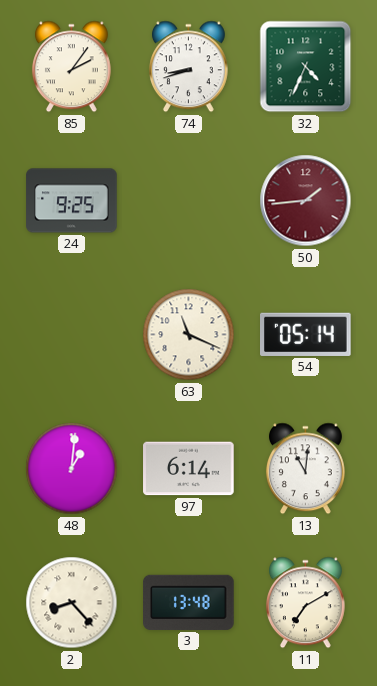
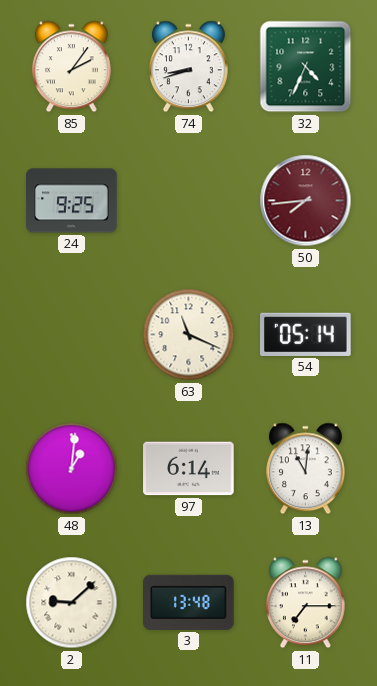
50: 1:44 -> 7:44 (306, 201)
2: 8:23 -> 9:08 (72, 603)
11: 7:10 -> 7:15 (305, 603)
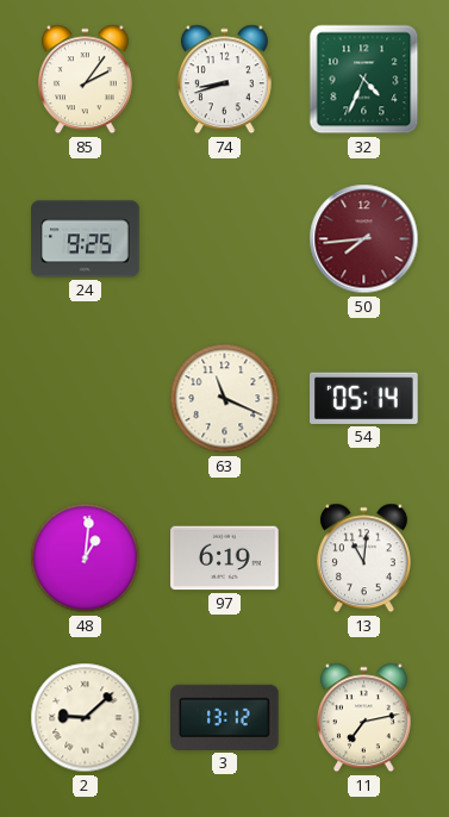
97: 6:14 -> 6:19 (225, 559)
3: 13:48 -> 13:12 (225, 717)
11: 7:15 -> 7:13 (363, 718)
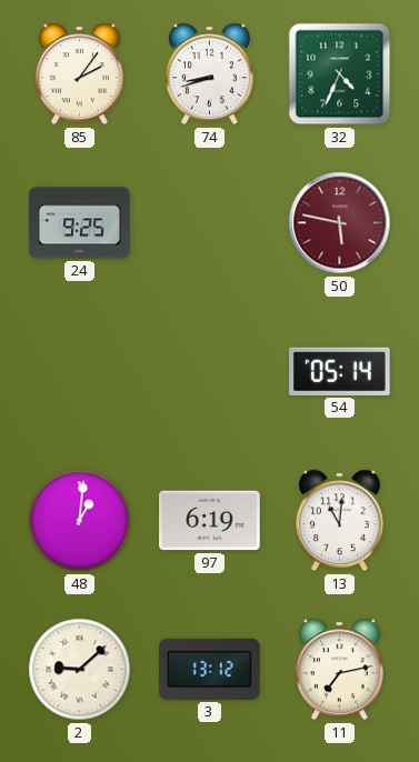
50: 7:44 -> 5:47 (340, 223)
63: 11:19 -> none (225, 399)
